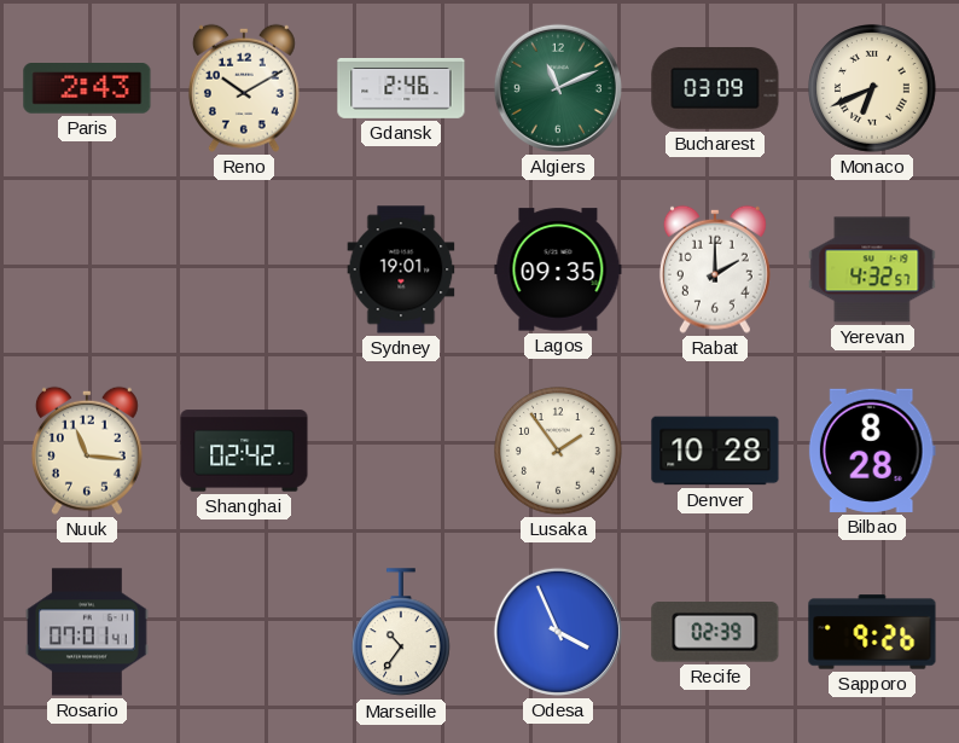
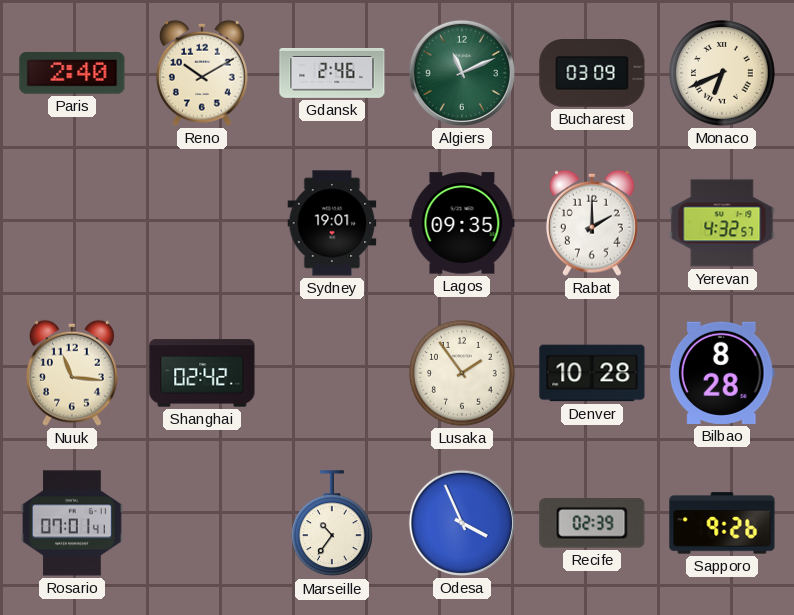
Paris: 2:43 -> 2:40 (72, 73)
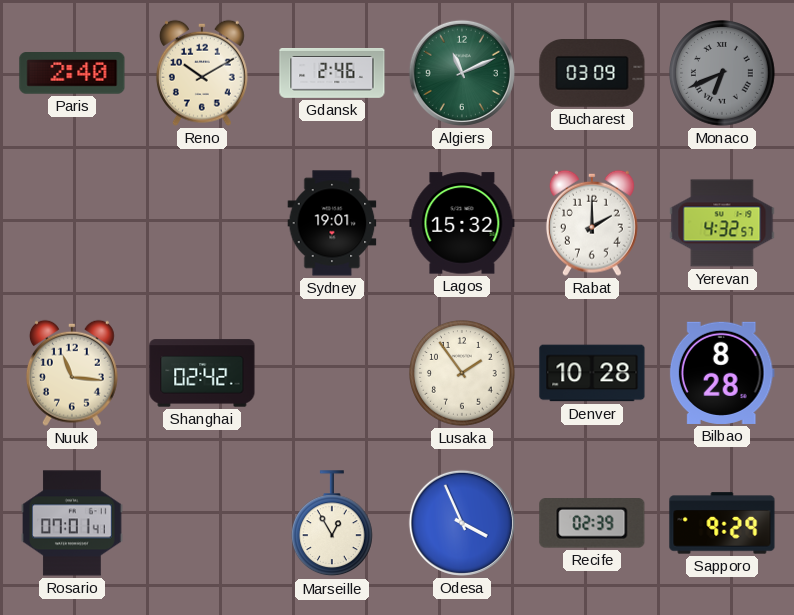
Monaco dial: cream -> grey (722, 73)
Lagos: 09:35 -> 15:32 (462, 223)
Marseille: 10:36 -> 12:55 (333, 524)
Sapporo: 9:26 -> 9:29 (722, 523)
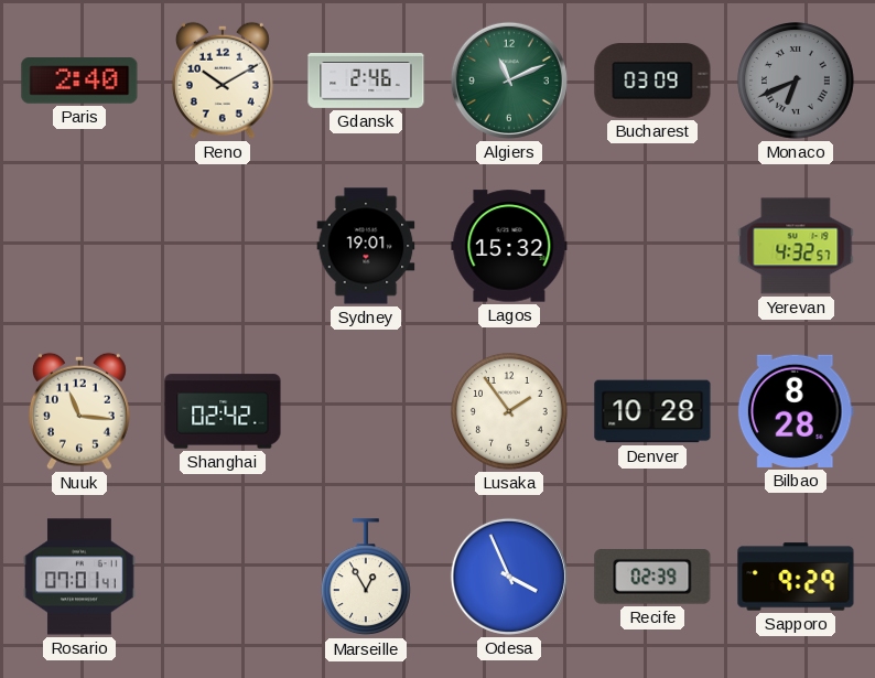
Rabat: 2:00 -> none (592, 223)
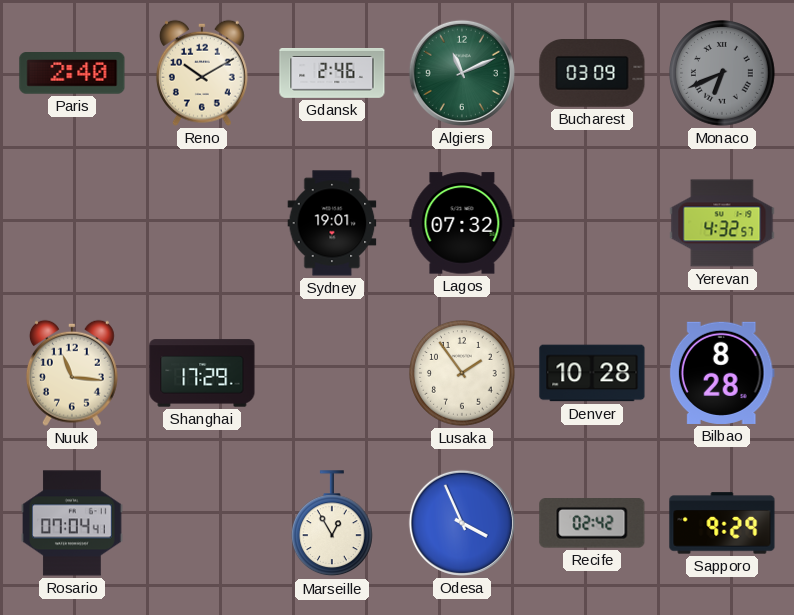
Lagos: 15:32 -> 07:32 (462, 223)
Shanghai: 02:42 -> 17:29 (202, 373)
Rosario: 07:01 -> 07:04 (72, 523)
Recife: 02:39 -> 02:42 (592, 523)
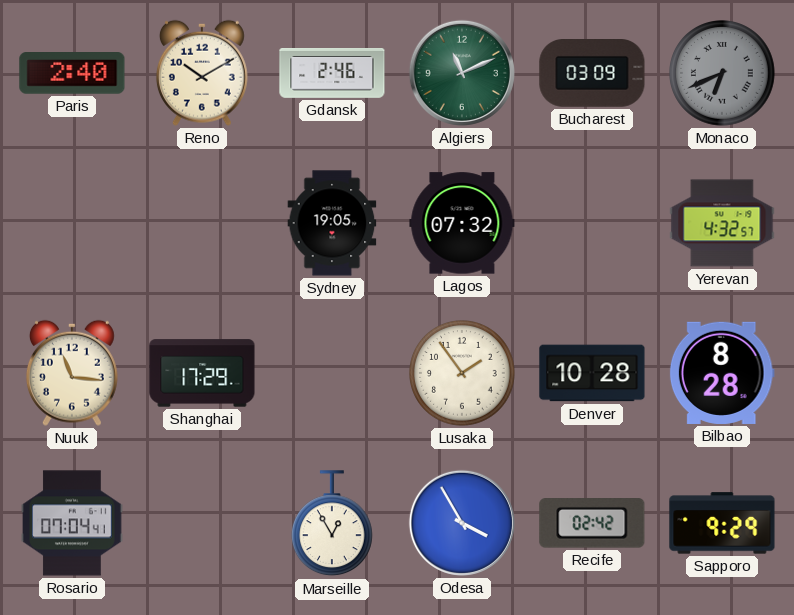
Sydney: 19:01 -> 19:05 (332, 223)
Odesa: 3:56 -> 3:55 (462, 523)
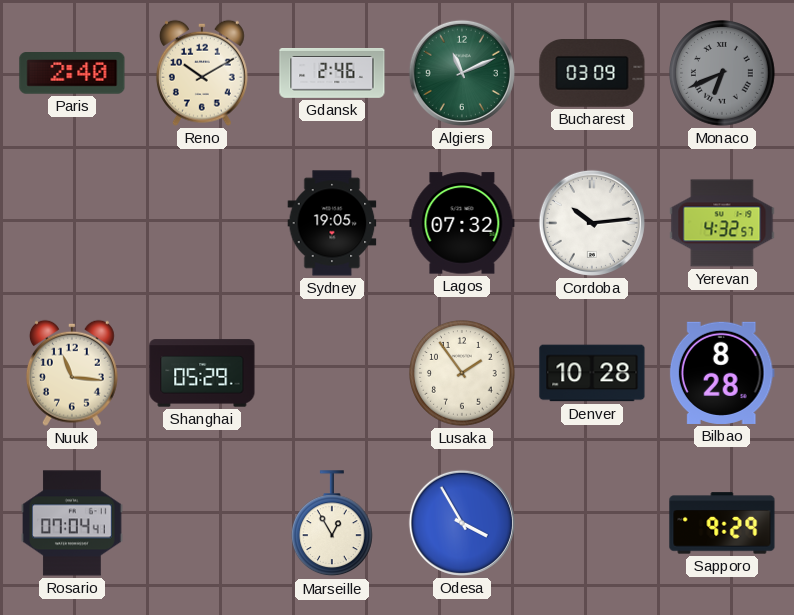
Cordoba: none -> 10:14 (592, 223)
Shanghai: 17:29 -> 05:29 (202, 373)
Recife: 02:42 -> none (592, 523)
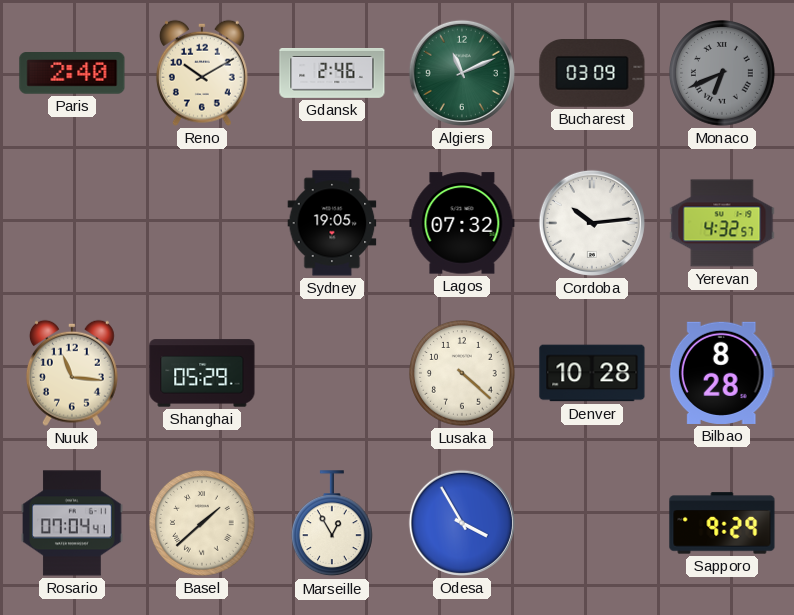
Lusaka: 1:54 -> 4:22 (462, 373)
Basel: none -> 1:38 (202, 523)
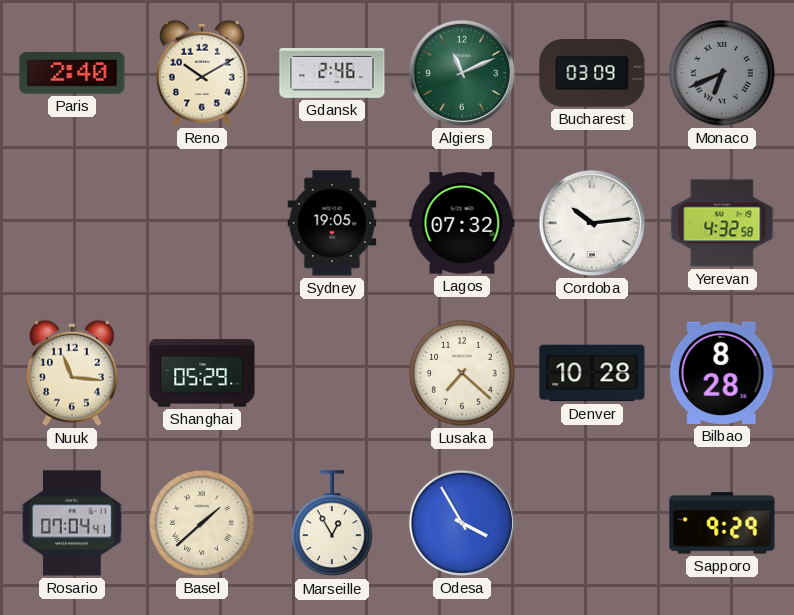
Yerevan: 4:32:57 -> 4:32:58 (722, 223)
Lusaka: 4:22 -> 7:22 (462, 373)
